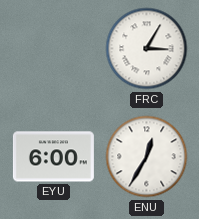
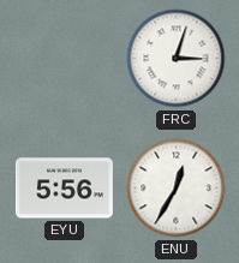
FRC: 3:05 -> 3:03 (177, 59)
EYU: 6:00 -> 5:56 (64, 189)
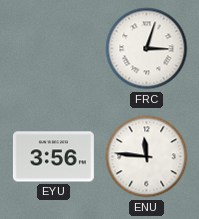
EYU: 5:56 -> 3:56 (53, 157)
ENU: 12:35 -> 11:46 (147, 157)
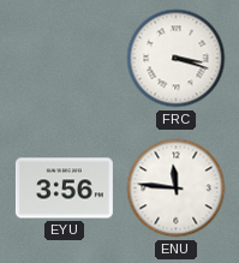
FRC: 3:03 -> 3:18 (177, 59)
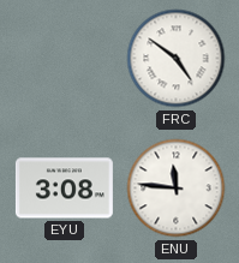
FRC: 3:18 -> 4:51 (177, 59)
EYU: 3:56 -> 3:08 (64, 189)
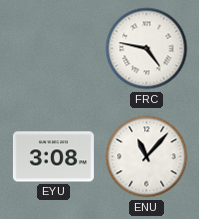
FRC: 4:51 -> 4:47 (147, 49)
ENU: 11:46 -> 11:07 (147, 157)
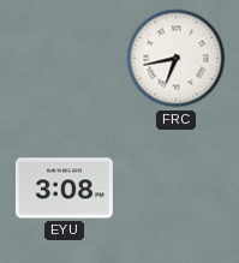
FRC: 4:47 -> 6:43 (177, 59)
ENU: 11:07 -> none (147, 157)
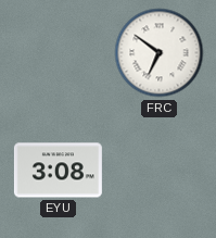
FRC: 6:43 -> 6:51 (160, 53)
